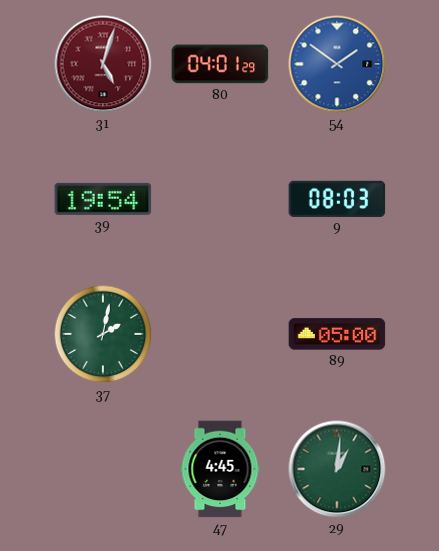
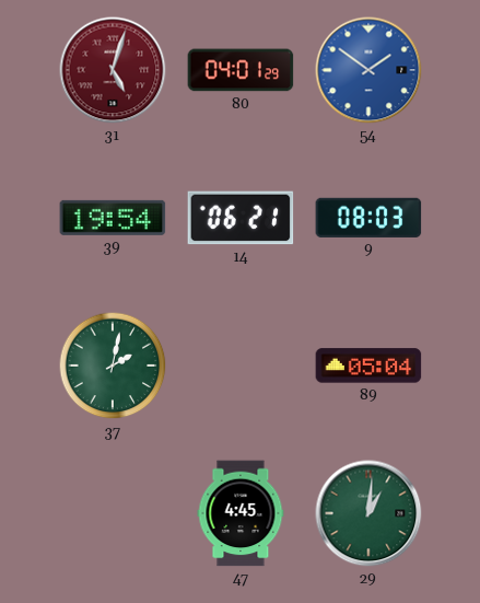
14: none -> 06:21 (241, 218)
89: 05:00 -> 05:04 (368, 366)
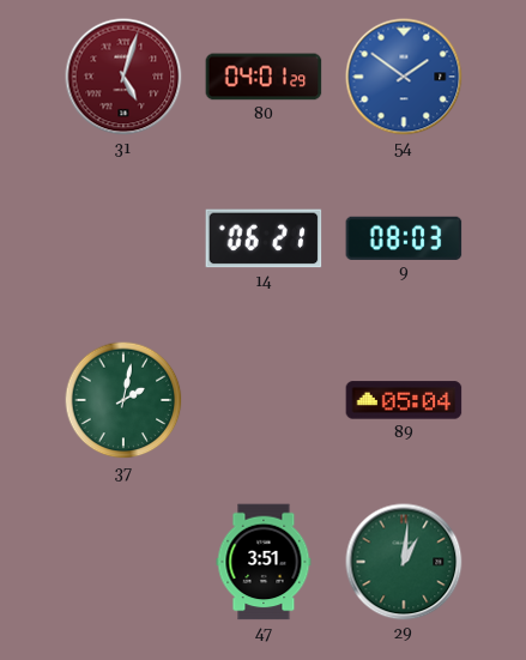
39: 19:54 -> none (113, 218)
47: 4:45 -> 3:51 (264, 562)
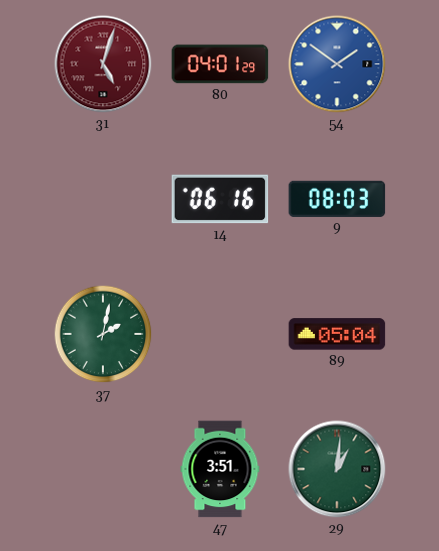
14: 06:21 -> 06:16 (220, 199)
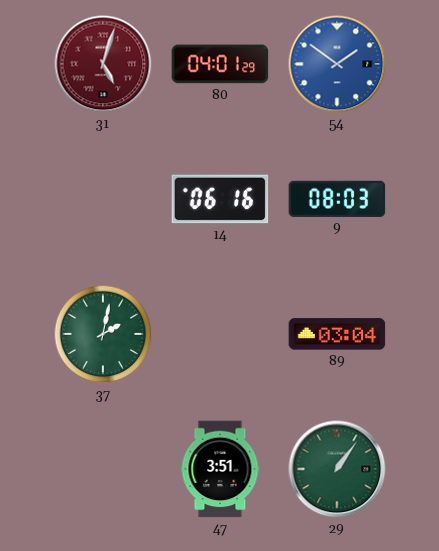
89: 05:04 -> 03:04 (337, 334)
29: 1:01 -> 1:06 (337, 469)
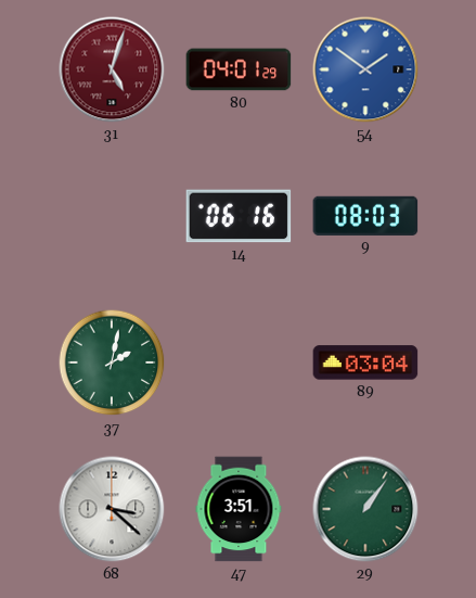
68: none -> 3:22 (112, 509)
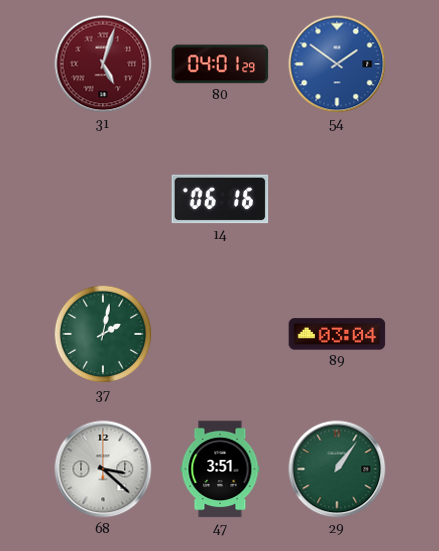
9: 08:03 -> none (365, 216)
